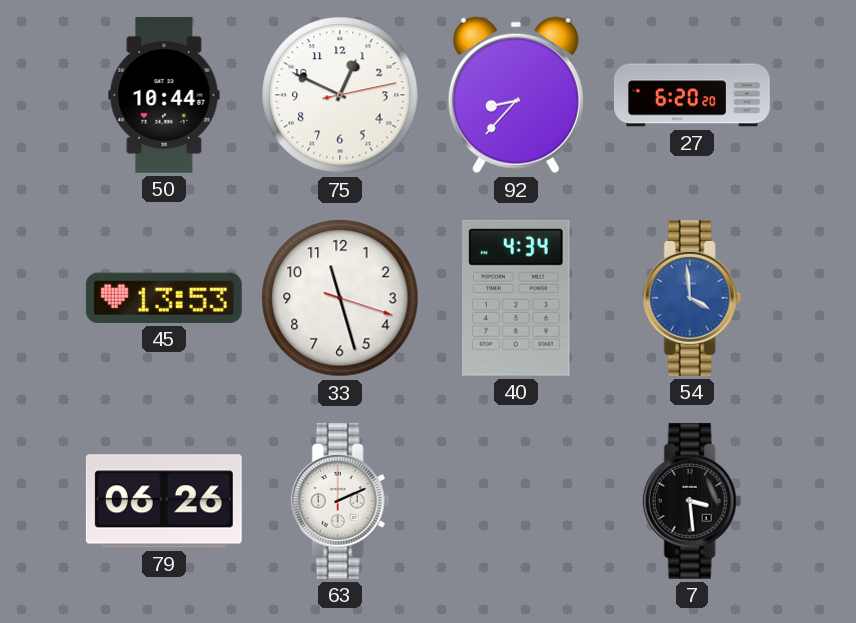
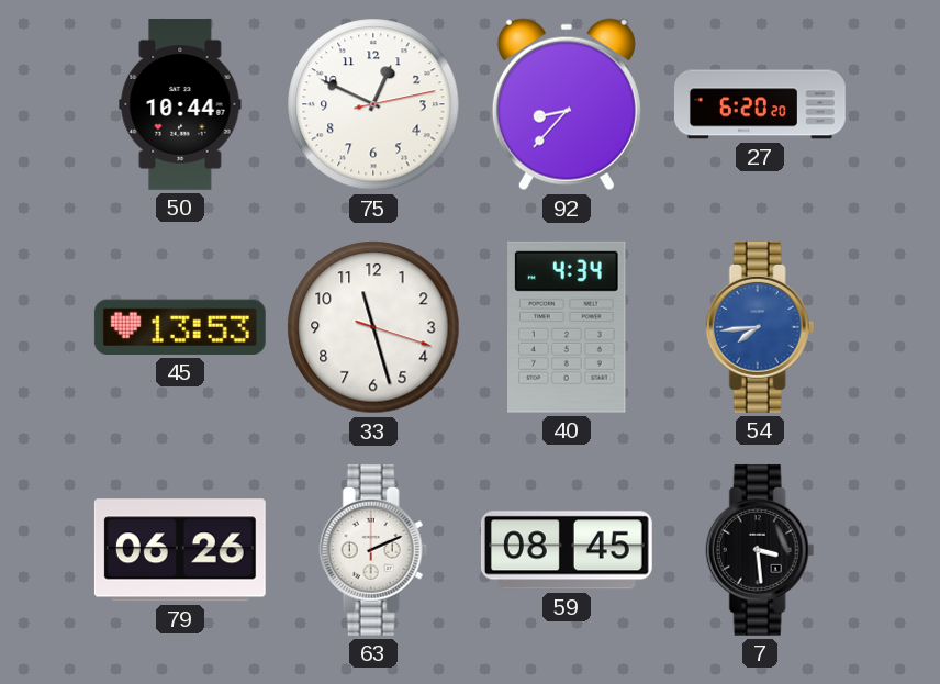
54: 3:59 -> 7:44 (760, 327)
59: none -> 08:45 (567, 550)
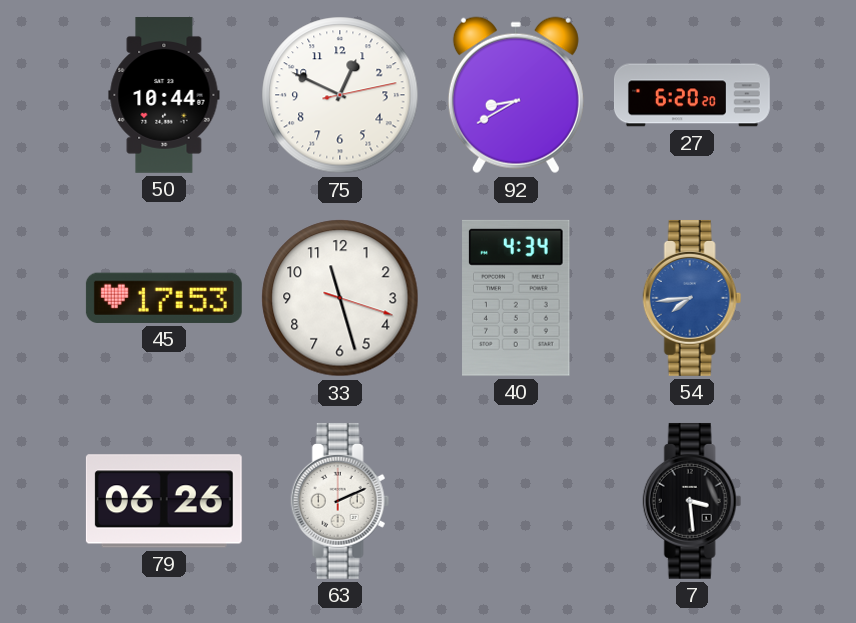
92: 8:37 -> 8:40 (516, 95)
45: 13:53 -> 17:53 (164, 298)
59: 08:45 -> none (567, 550)
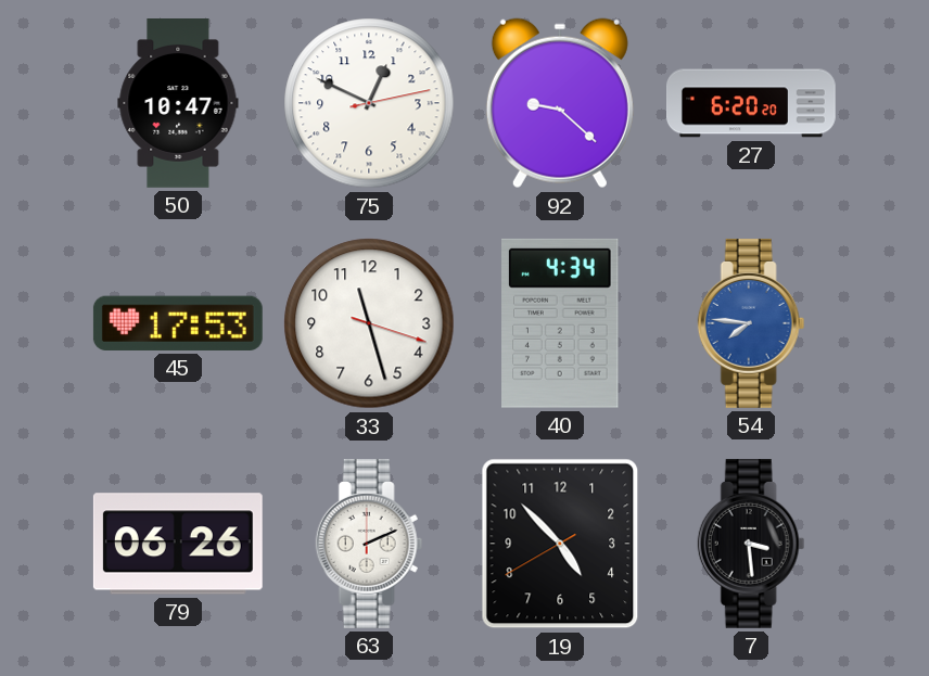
50: 10:44 -> 10:47 (178, 104)
92: 8:40 -> 9:22 (560, 103)
54: 7:44 -> 7:46 (751, 323)
19: none -> 4:52 (560, 544)
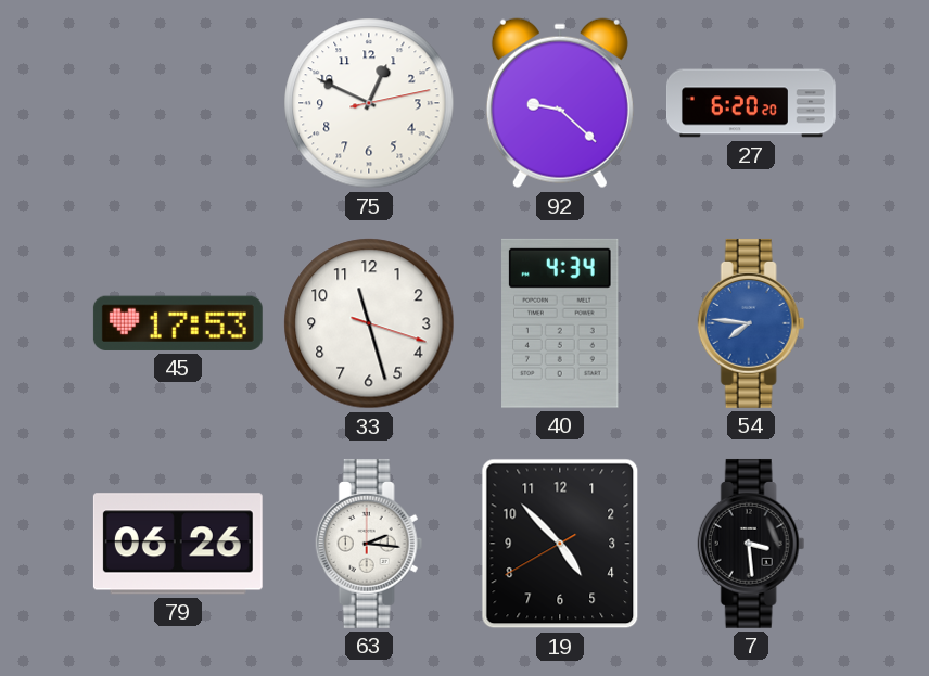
50: 10:47 -> none (178, 104)
63: 2:11 -> 2:16 (369, 544)
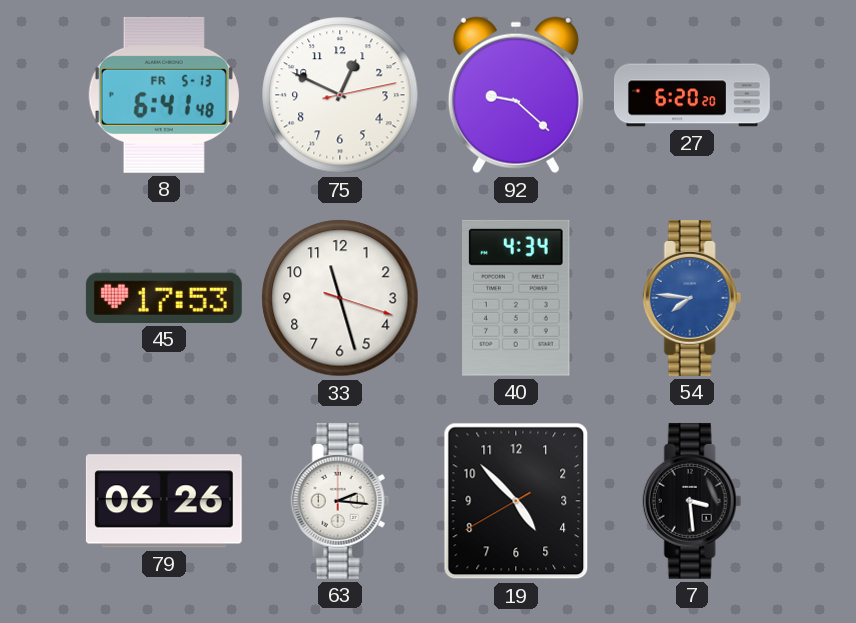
8: none -> 6:41 (164, 95)
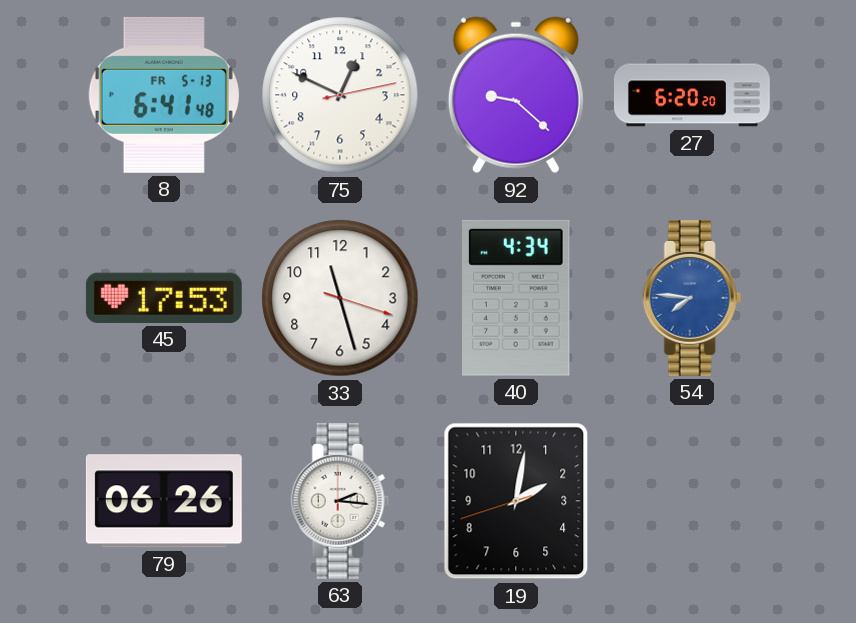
19: 4:52 -> 2:01 (516, 501)
7: 3:29 -> none (692, 501)
